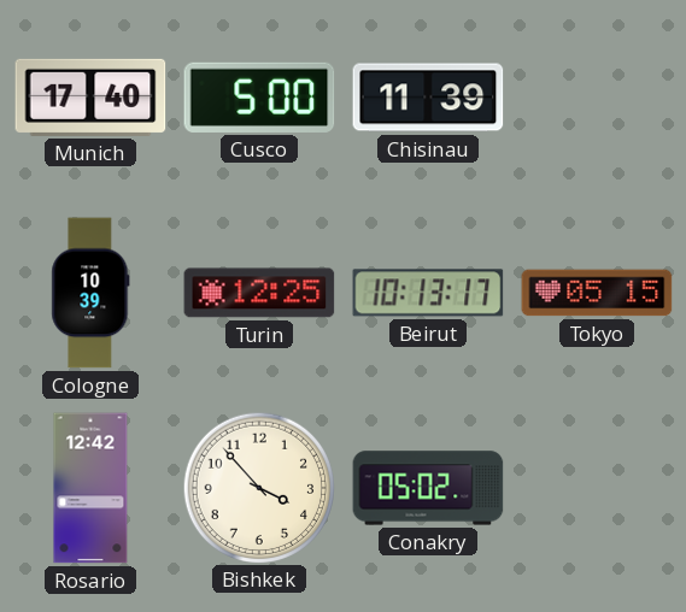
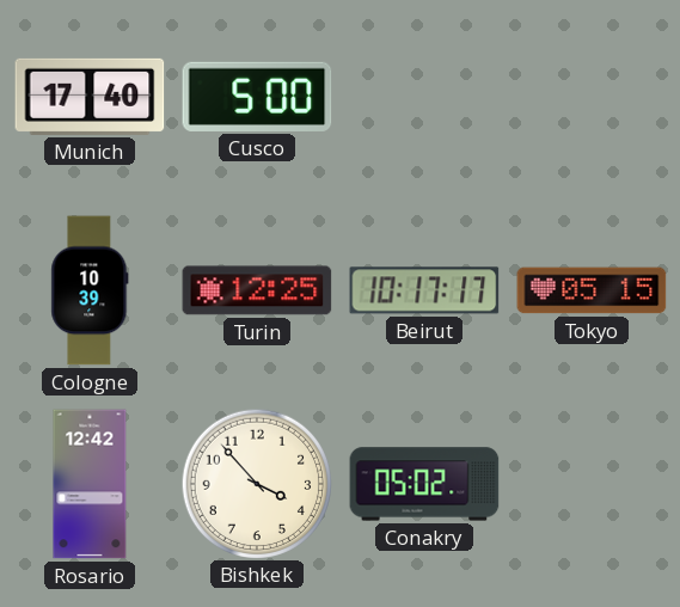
Chisinau: 11:39 -> none (428, 98)
Beirut: 10:13 -> 10:17 (424, 290)
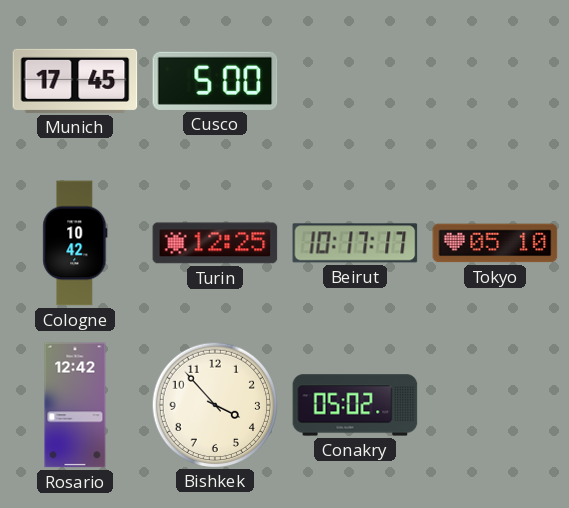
Munich: 17:40 -> 17:45 (75, 81)
Cologne: 10:39 -> 10:42 (75, 243)
Tokyo: 05:15 -> 05:10 (495, 243)
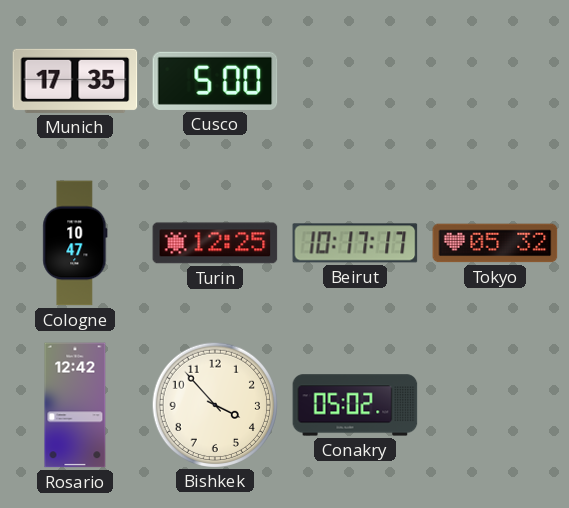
Munich: 17:45 -> 17:35 (75, 81)
Cologne: 10:42 -> 10:47 (75, 243)
Tokyo: 05:10 -> 05:32 (495, 243)
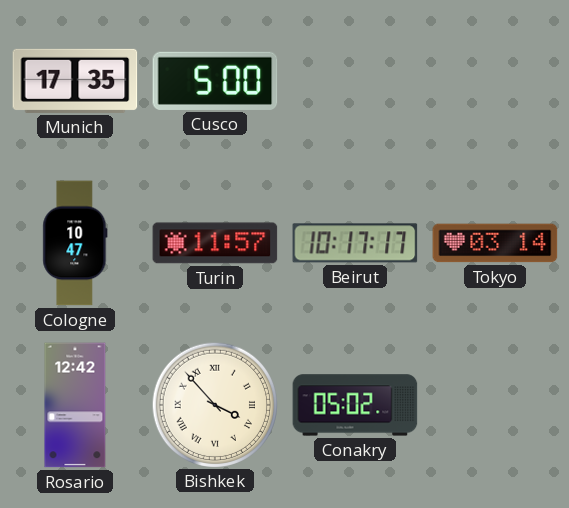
Turin: 12:25 -> 11:57 (215, 243)
Tokyo: 05:32 -> 03:14 (495, 243)
Bishkek numerals: Arabic -> Roman (214, 404)
